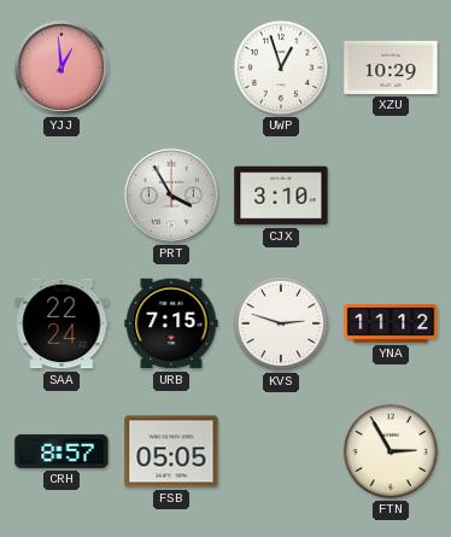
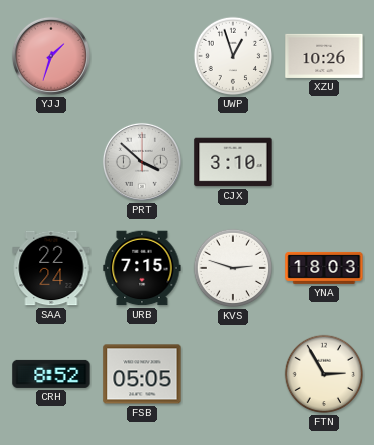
YJJ: 12:59 -> 1:33 (51, 56)
XZU: 10:29 -> 10:26 (324, 56)
PRT: 3:55 -> 3:52 (142, 162)
YNA: 11:12 -> 18:03 (324, 268)
CRH: 8:57 -> 8:52 (51, 374)
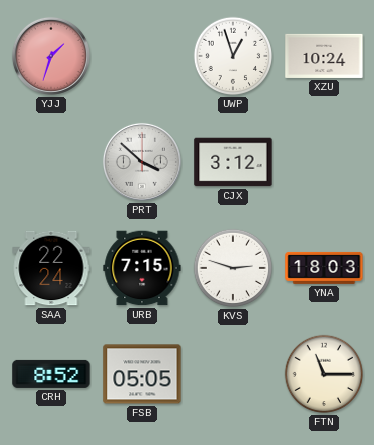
XZU: 10:26 -> 10:24 (324, 56)
CJX: 3:10 -> 3:12 (233, 162)
FTN: 2:55 -> 11:15 (324, 374)
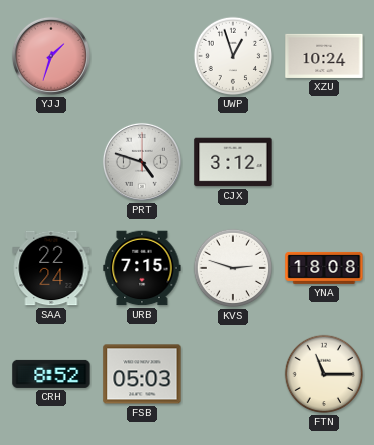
PRT: 3:52 -> 4:48 (142, 162)
YNA: 18:03 -> 18:08 (324, 268)
FSB: 05:05 -> 05:03 (142, 374)
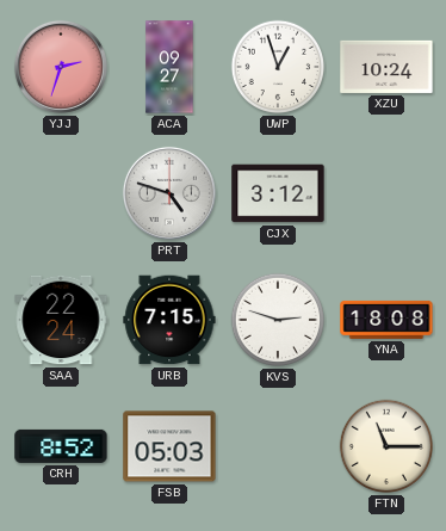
YJJ: 1:33 -> 2:33 (61, 67)
ACA: none -> 09:27 (169, 67)
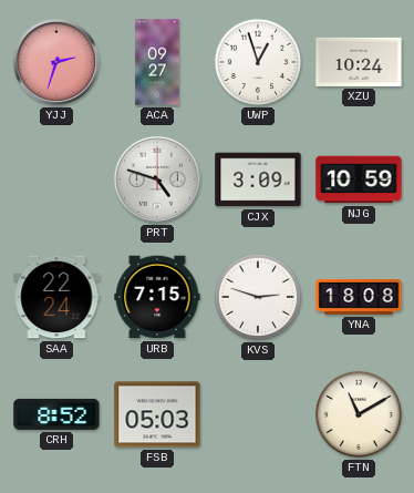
CJX: 3:12 -> 3:09 (258, 179)
NJG: none -> 10:59 (359, 179)
FTN: 11:15 -> 11:10 (359, 414)
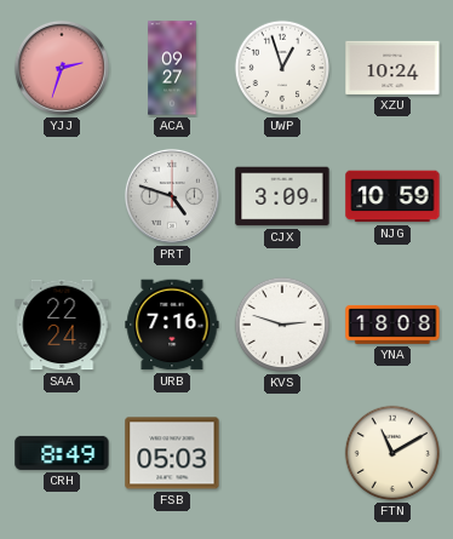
URB: 7:15 -> 7:16 (172, 325)
CRH: 8:52 -> 8:49 (62, 453)
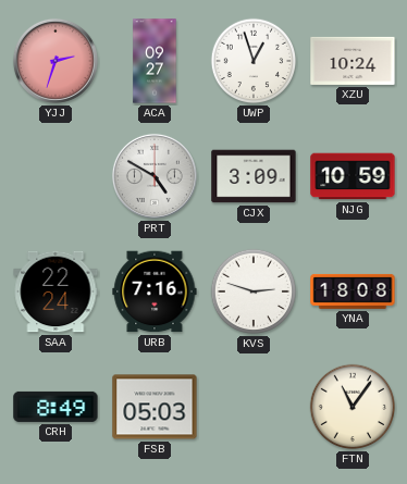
PRT: 4:48 -> 4:50 (155, 176)
FTN: 11:10 -> 11:06 (353, 407)
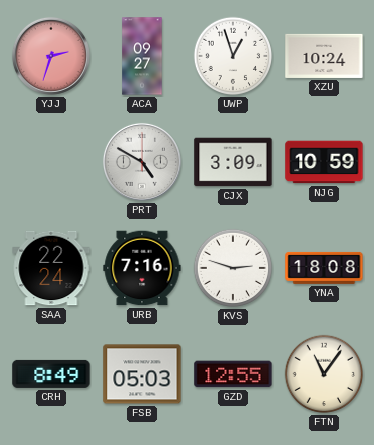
GZD: none -> 12:55 (233, 374)
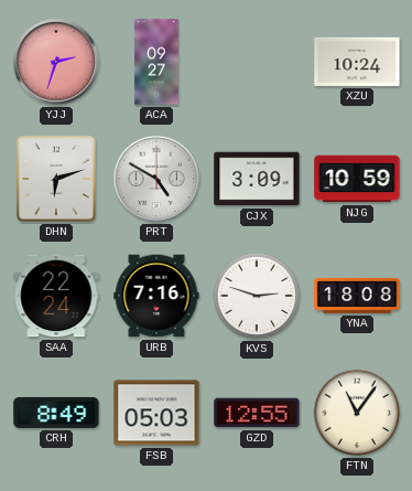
UWP: 12:57 -> none (233, 56)
DHN: none -> 6:12 (56, 179)
